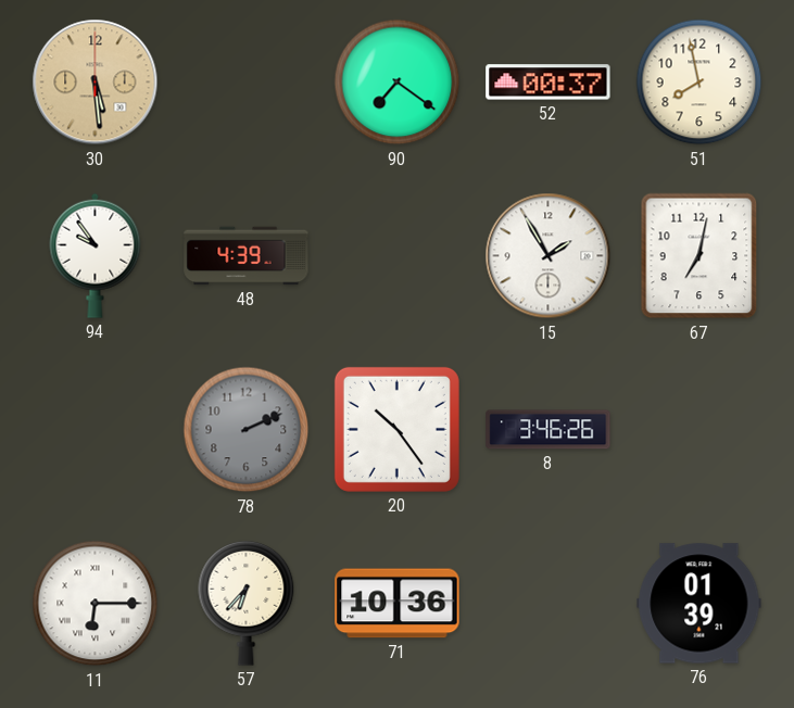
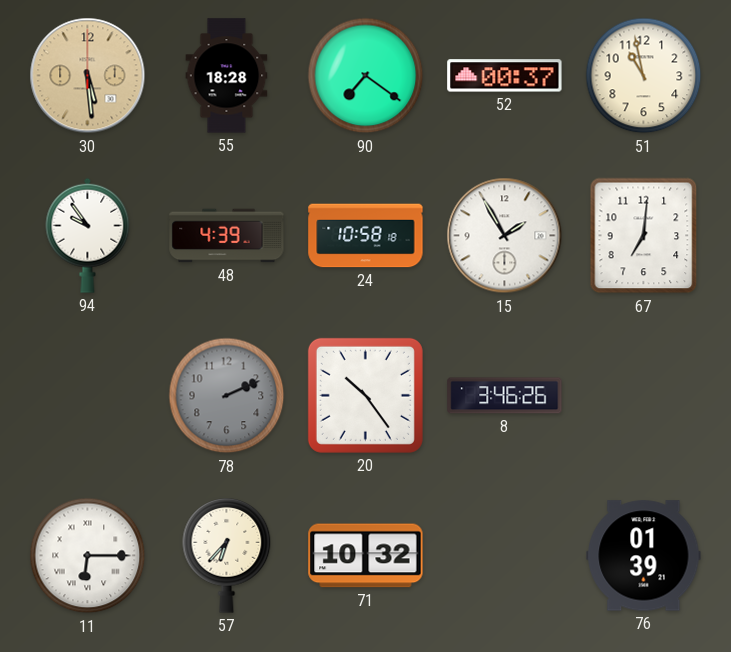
55: none -> 18:28 (227, 76)
51: 7:58 -> 10:58 (644, 76)
24: none -> 10:58 (366, 236)
67: 7:02 -> 7:01 (644, 236)
71: 10:36 -> 10:32 (366, 556)
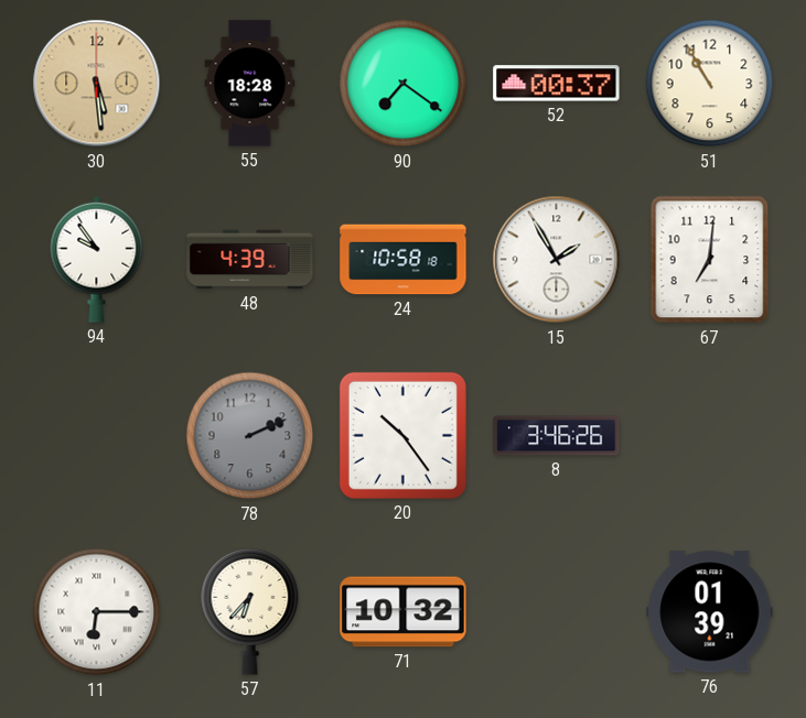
51: 10:58 -> 10:55 (710, 84)
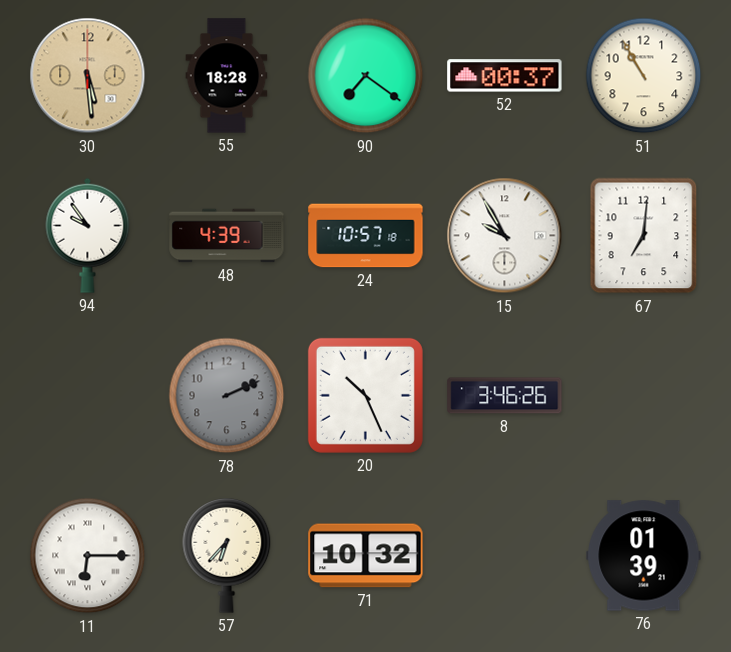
24: 10:58 -> 10:57 (366, 236)
15: 1:55 -> 9:55 (505, 236)
20: 10:24 -> 10:26 (365, 395)
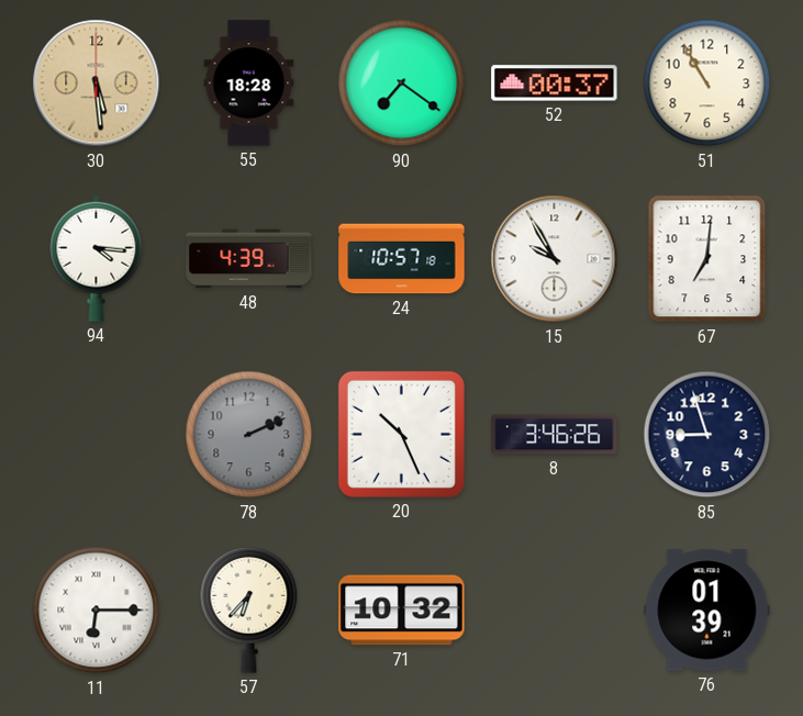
94: 9:54 -> 4:16 (97, 258)
85: none -> 8:57 (707, 435)
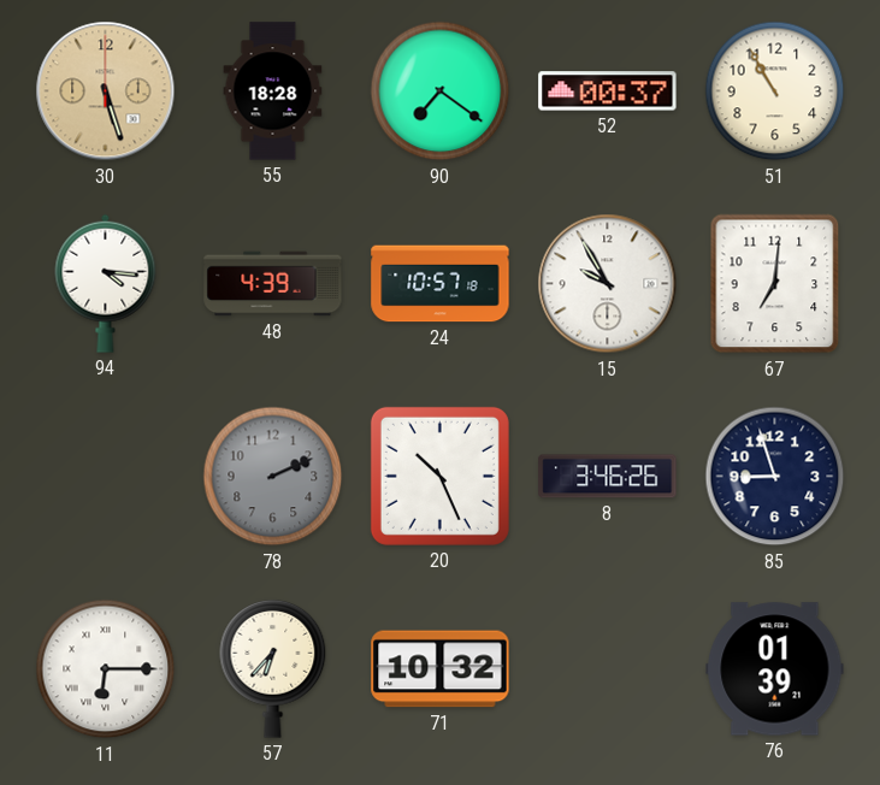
30: 5:29 -> 5:27 (106, 92)
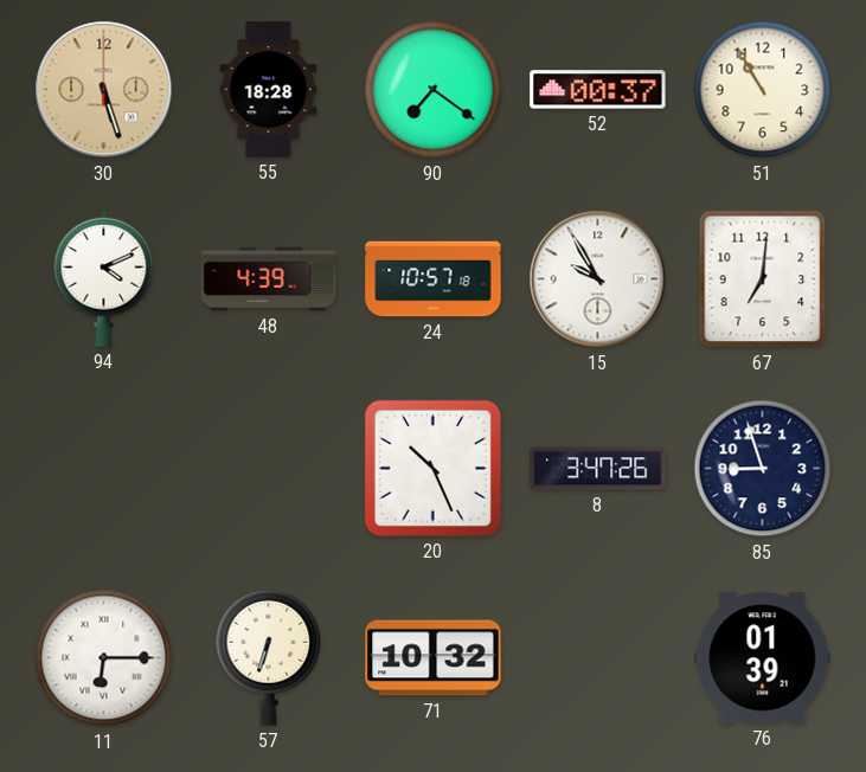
94: 4:16 -> 4:11 (104, 278)
78: 2:11 -> none (273, 477)
8: 3:46 -> 3:47 (598, 469)
57: 6:37 -> 6:33 (269, 658)
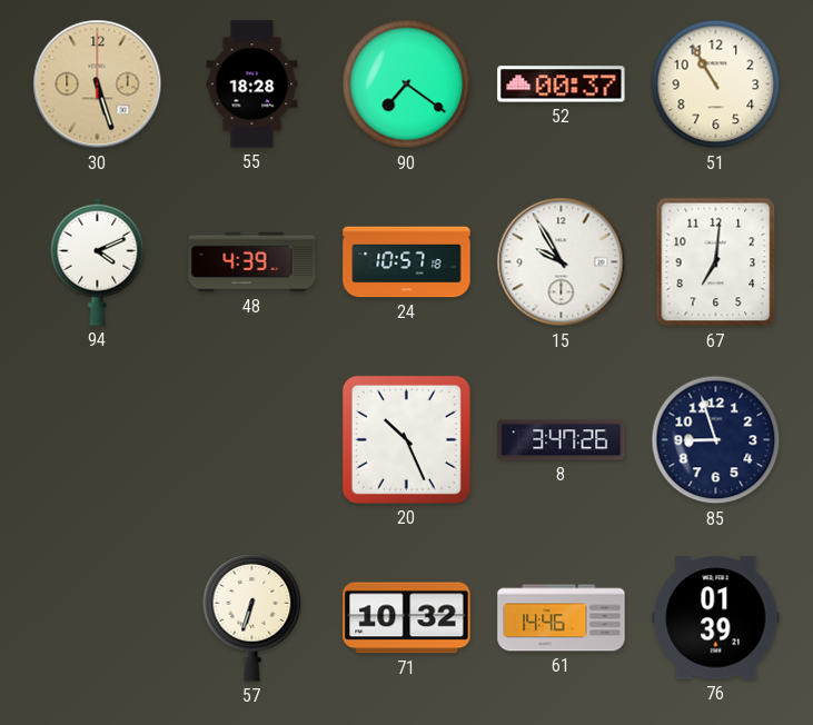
11: 6:15 -> none (104, 658)
61: none -> 14:46 (562, 618)
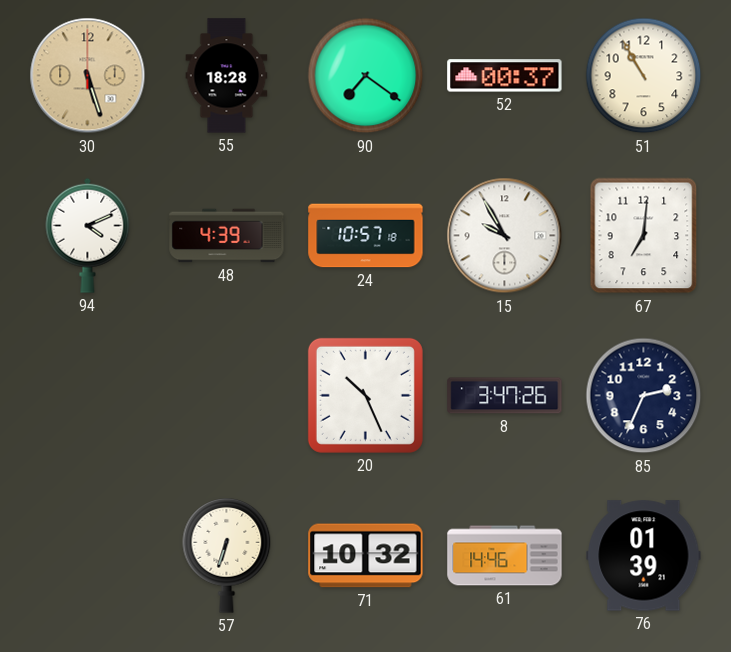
85: 8:57 -> 2:34 (644, 396)
